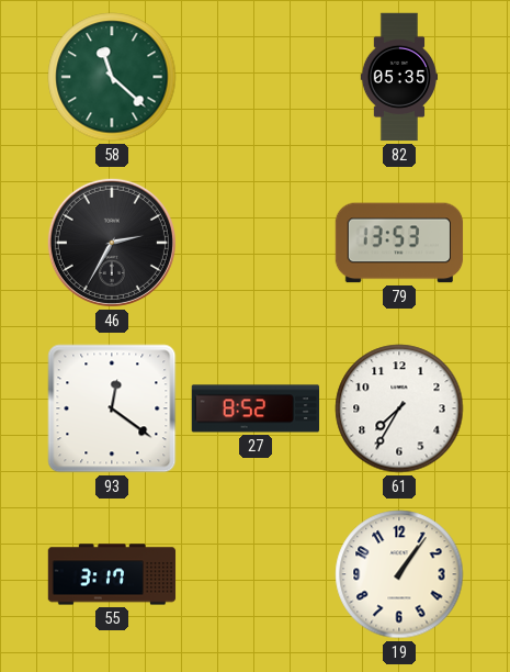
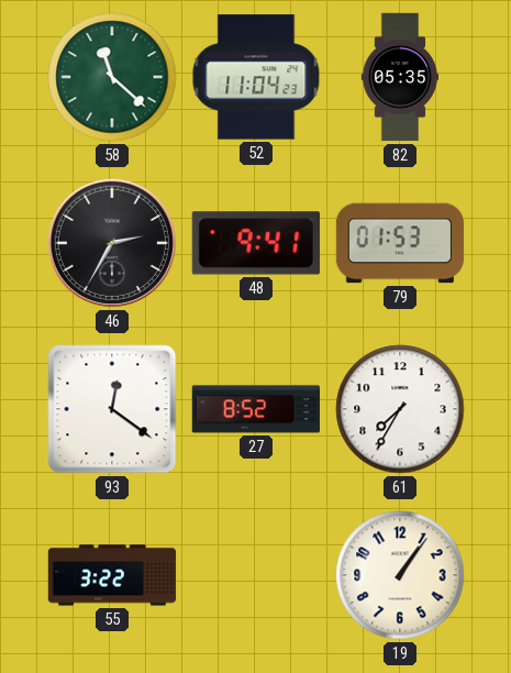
52: none -> 11:04 (256, 77)
48: none -> 9:41 (256, 243)
79: 13:53 -> 01:53 (400, 243)
55: 3:17 -> 3:22 (112, 575)
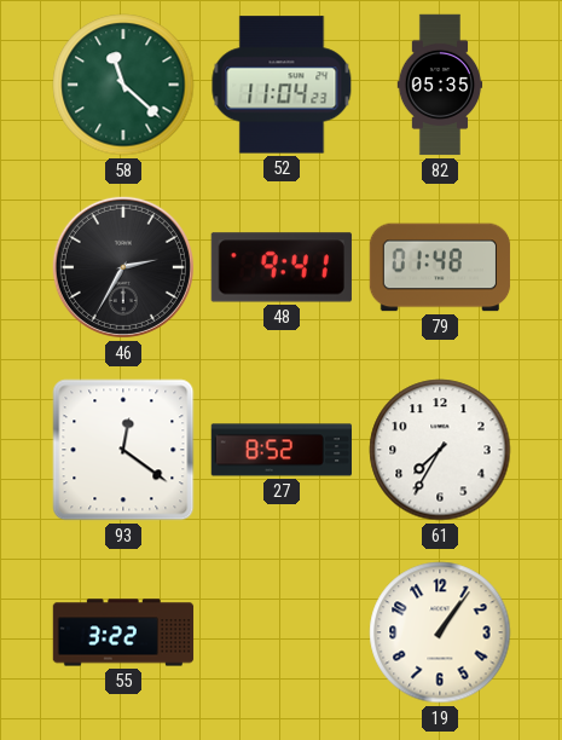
79: 01:53 -> 01:48 (440, 267)
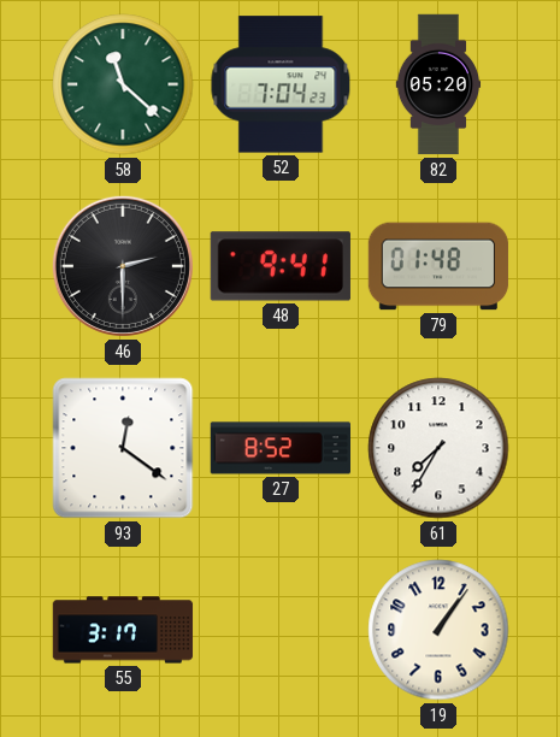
52: 11:04 -> 7:04 (281, 84)
82: 05:35 -> 05:20 (438, 84)
46: 2:35 -> 2:30 (123, 266)
55: 3:22 -> 3:17 (123, 630)
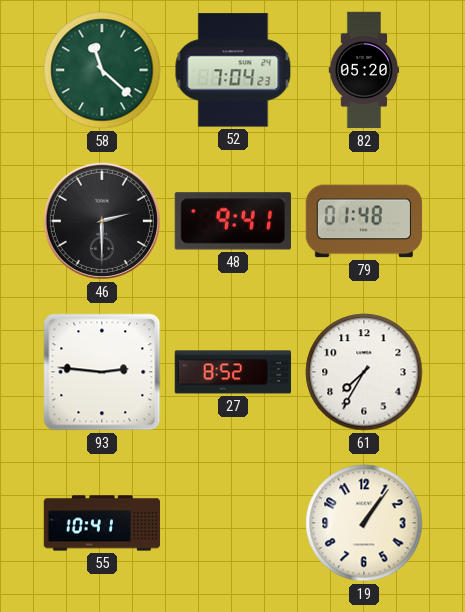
93: 12:21 -> 2:46 (102, 372)
55: 3:17 -> 10:41 (102, 523)
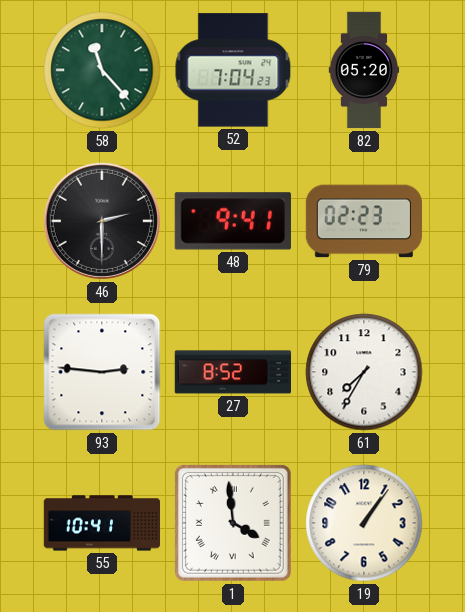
58: 11:22 -> 11:23 (102, 70)
79: 01:48 -> 02:23 (364, 221)
1: none -> 3:59 (233, 523)
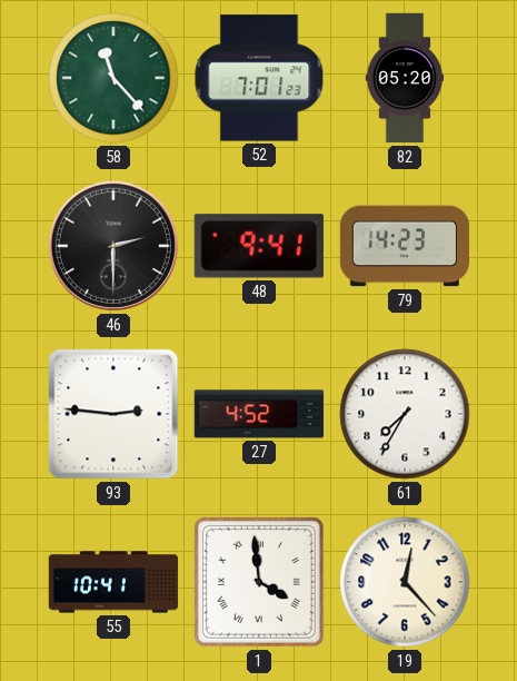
52: 7:04 -> 7:01 (259, 78)
79: 02:23 -> 14:23 (405, 246)
27: 8:52 -> 4:52 (259, 414)
19: 1:06 -> 12:23 (405, 582)
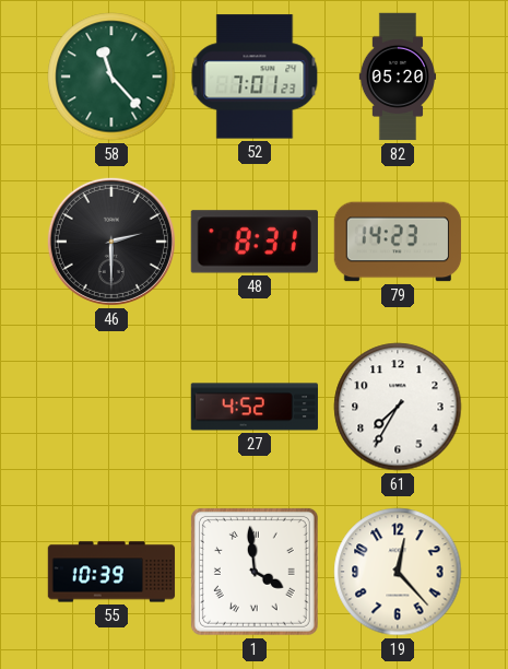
48: 9:41 -> 8:31 (255, 242)
93: 2:46 -> none (113, 414)
55: 10:41 -> 10:39 (111, 572)
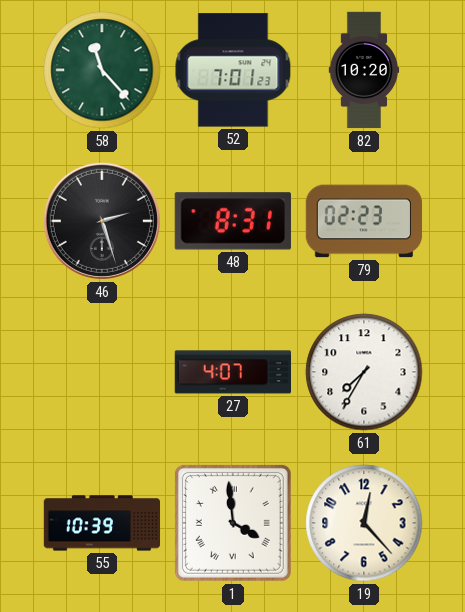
82: 05:20 -> 10:20 (364, 70)
46: 2:30 -> 2:27 (102, 221)
79: 14:23 -> 02:23 (364, 221)
27: 4:52 -> 4:07 (233, 372)
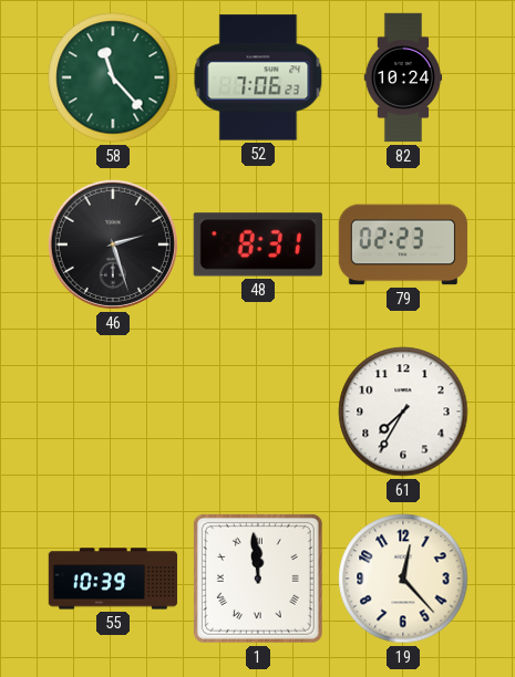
52: 7:01 -> 7:06 (258, 77)
82: 10:20 -> 10:24 (403, 77)
27: 4:07 -> none (233, 372)
1: 3:59 -> 11:59 (258, 579)
